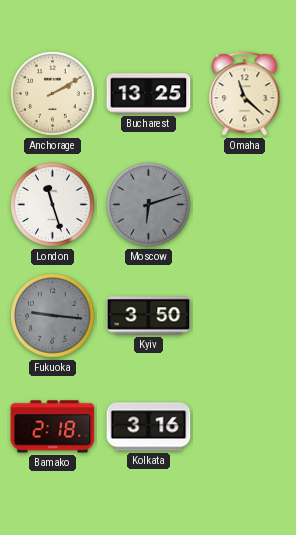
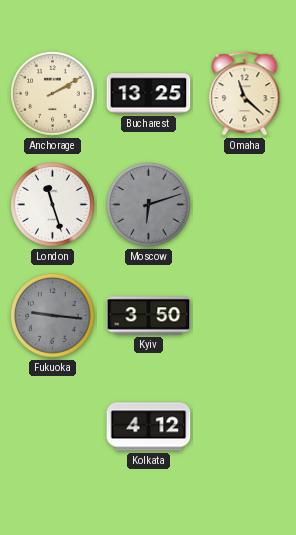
Bamako: 2:18 -> none (53, 427)
Kolkata: 3:16 -> 4:12 (149, 427)
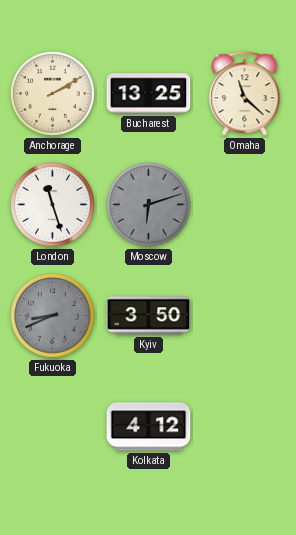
Fukuoka: 9:16 -> 8:41 (53, 316)
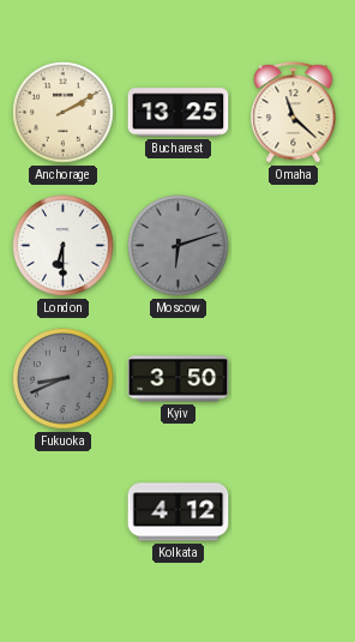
London: 11:27 -> 6:30 (64, 246)
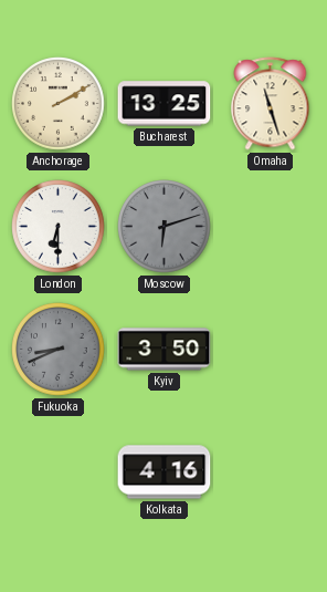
Omaha: 11:22 -> 11:27 (271, 104)
Kolkata: 4:12 -> 4:16 (165, 472)
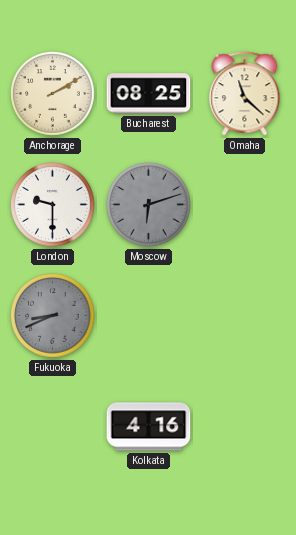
Bucharest: 13:25 -> 08:25 (149, 94)
Omaha: 11:27 -> 11:22 (245, 94)
London: 6:30 -> 9:30 (53, 205)
Kyiv: 3:50 -> none (165, 350)
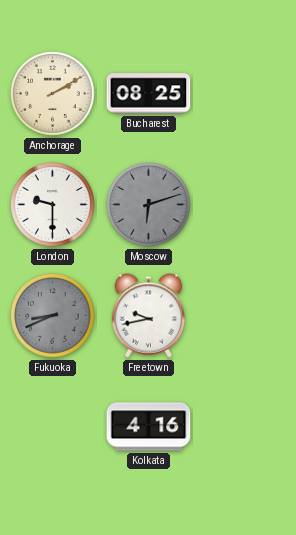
Omaha: 11:22 -> none (245, 94)
Freetown: none -> 9:43 (149, 316)
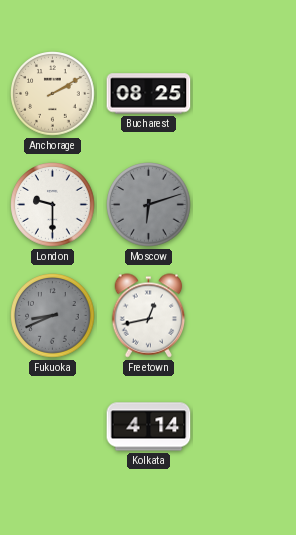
Freetown: 9:43 -> 12:43 (149, 316)
Kolkata: 4:16 -> 4:14 (149, 427)
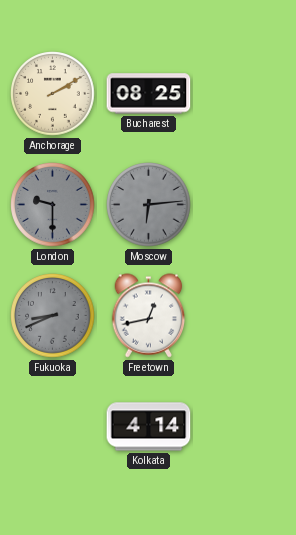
London dial: white -> grey (53, 205)
Moscow: 6:12 -> 6:14 (149, 205)
